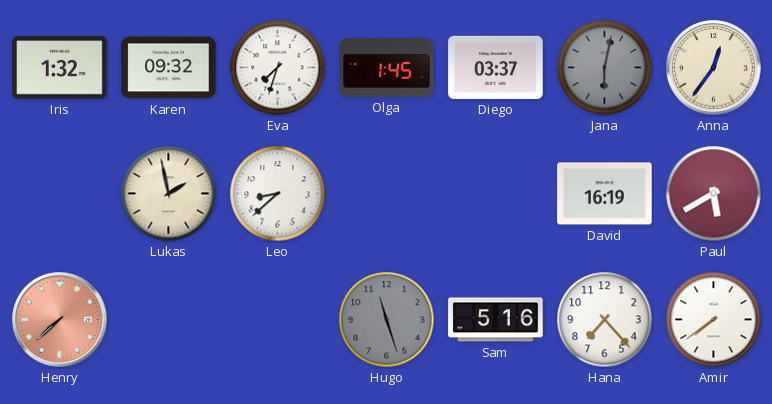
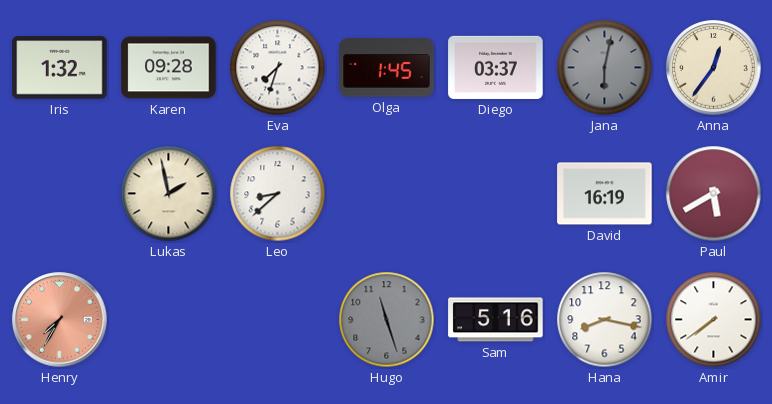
Karen: 09:32 -> 09:28 (169, 68)
Henry: 7:38 -> 7:35 (60, 320)
Hana: 7:23 -> 8:17 (605, 320)
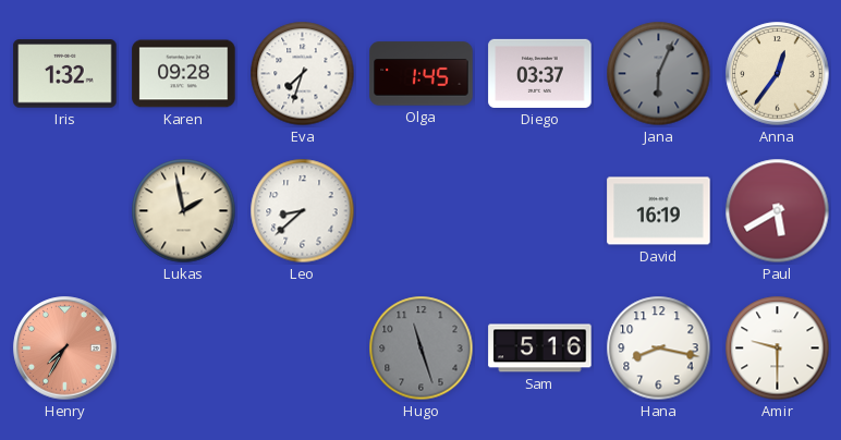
Jana: 6:02 -> 6:04 (659, 74)
Amir: 7:39 -> 9:30 (778, 349)
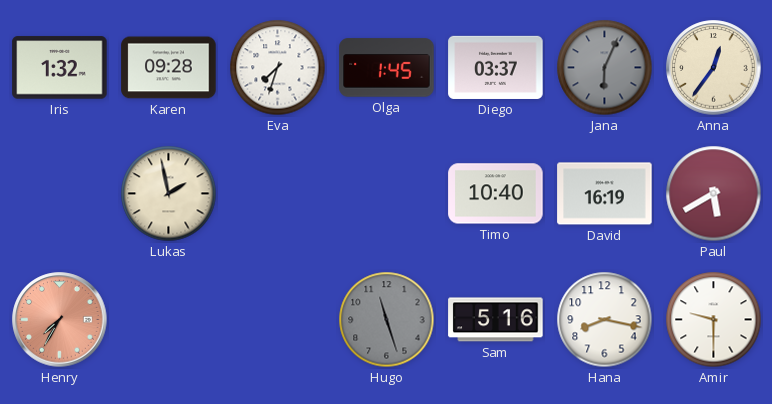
Leo: 8:38 -> none (303, 211)
Timo: none -> 10:40 (496, 194)
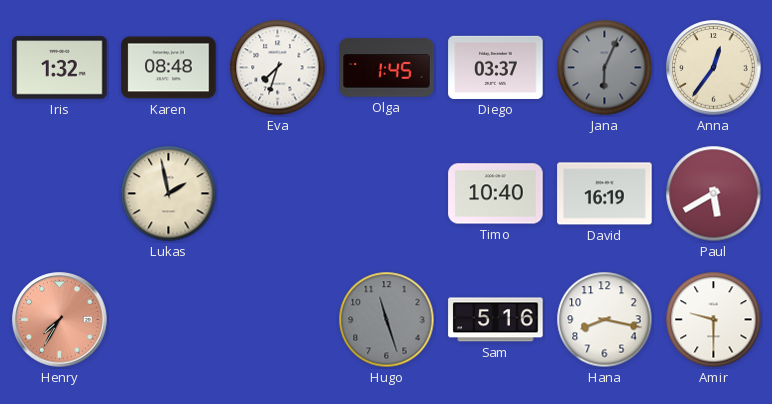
Karen: 09:28 -> 08:48 (169, 68)
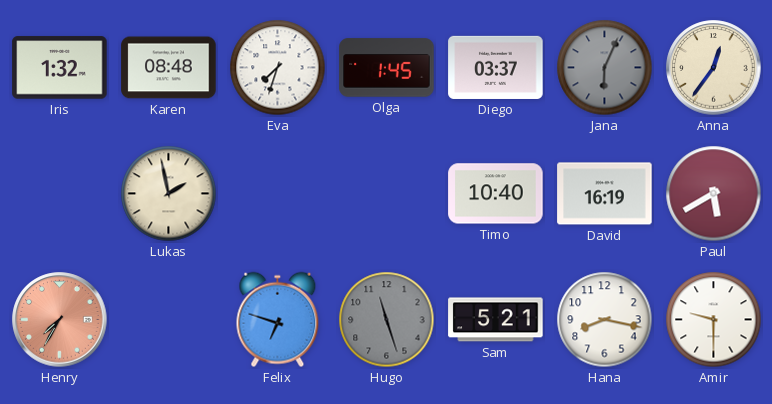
Felix: none -> 6:48 (278, 320)
Sam: 5:16 -> 5:21 (496, 320)
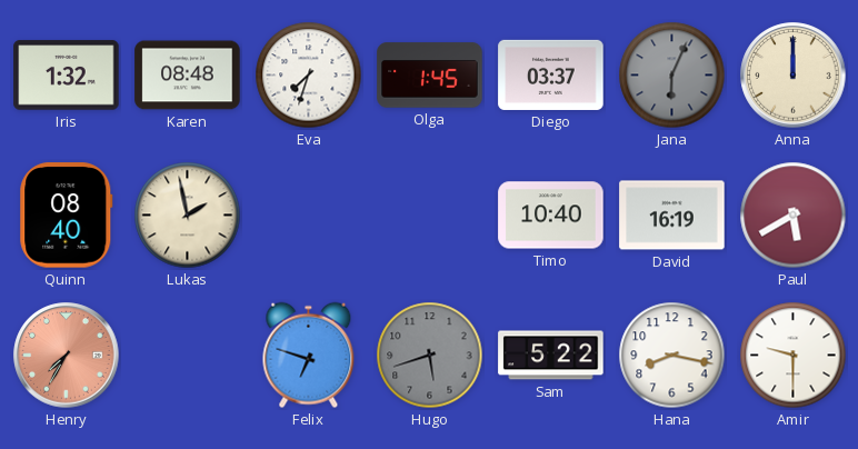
Anna: 12:36 -> 12:00 (794, 76)
Quinn: none -> 08:40 (67, 216)
Hugo: 11:27 -> 5:42 (430, 356)
Sam: 5:21 -> 5:22 (551, 356)
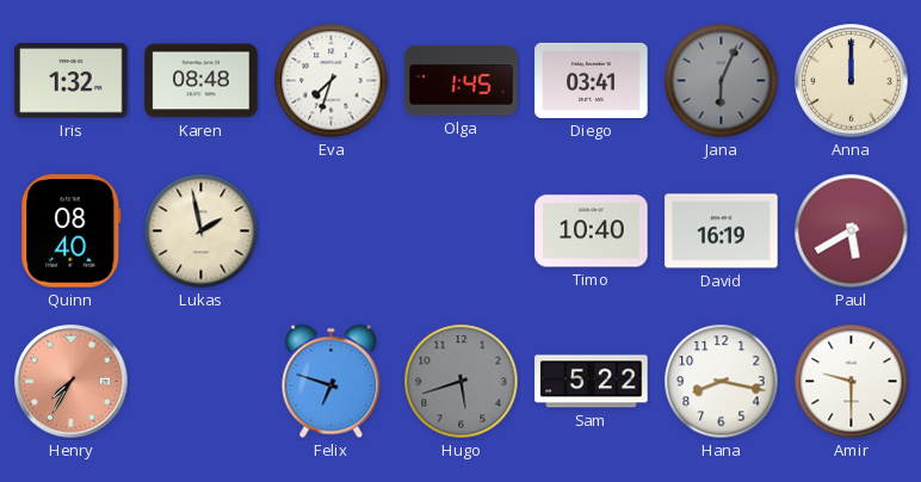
Diego: 03:37 -> 03:41 (592, 80)
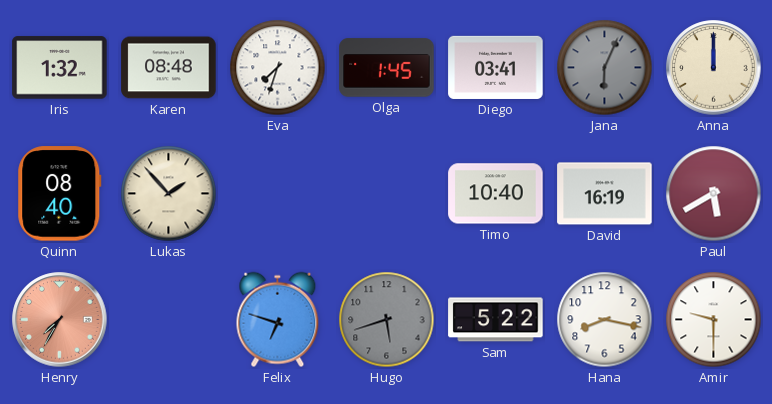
Lukas: 1:58 -> 1:53 (169, 194)
